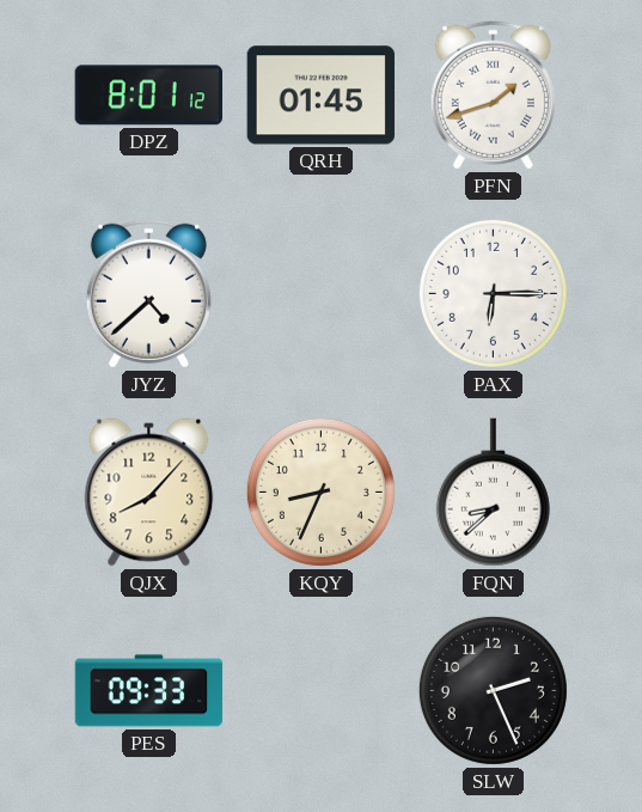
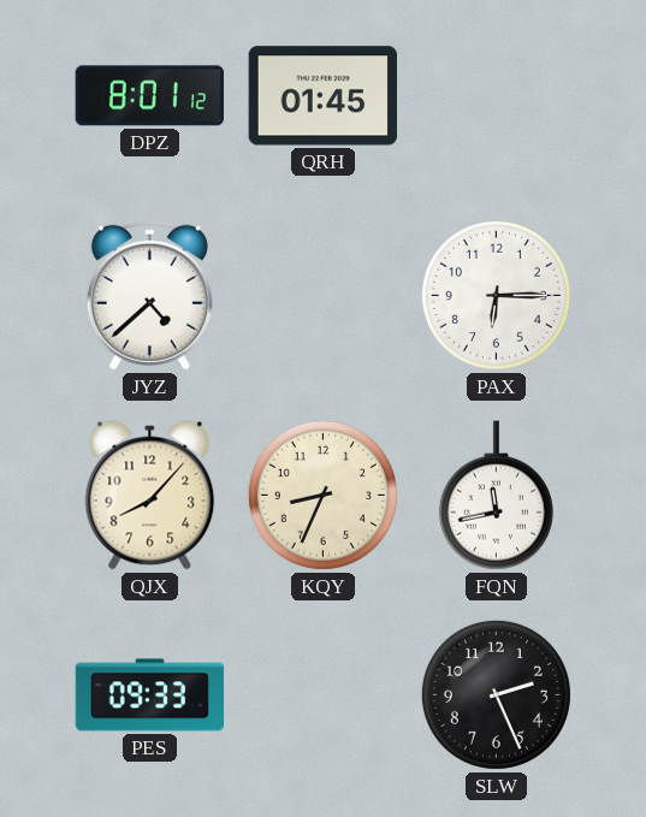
PFN: 1:42 -> none (493, 94)
FQN: 8:38 -> 11:43 (496, 496)
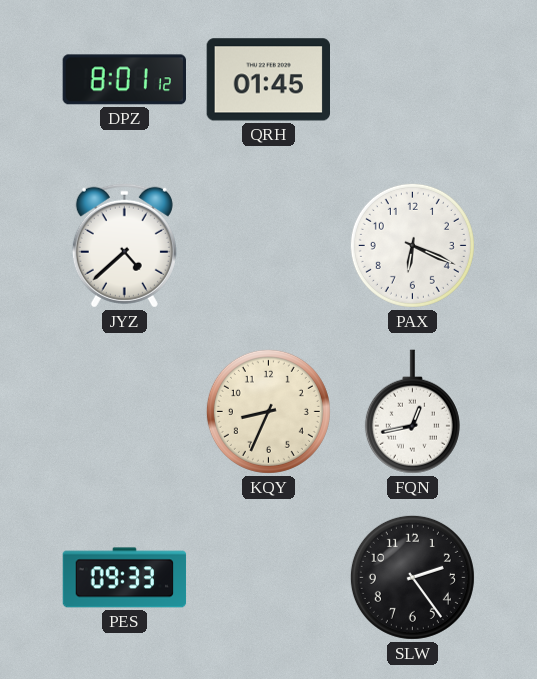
PAX: 6:15 -> 6:19 (412, 245)
QJX: 8:07 -> none (150, 496)
FQN: 11:43 -> 12:43 (412, 412)
SLW: 2:26 -> 2:24 (412, 577)
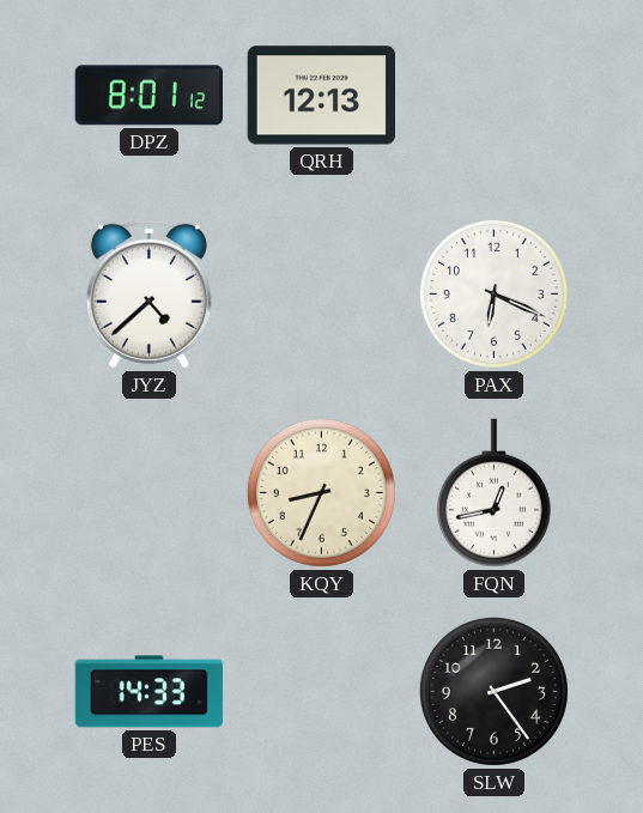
QRH: 01:45 -> 12:13 (322, 96)
PES: 09:33 -> 14:33 (150, 692)
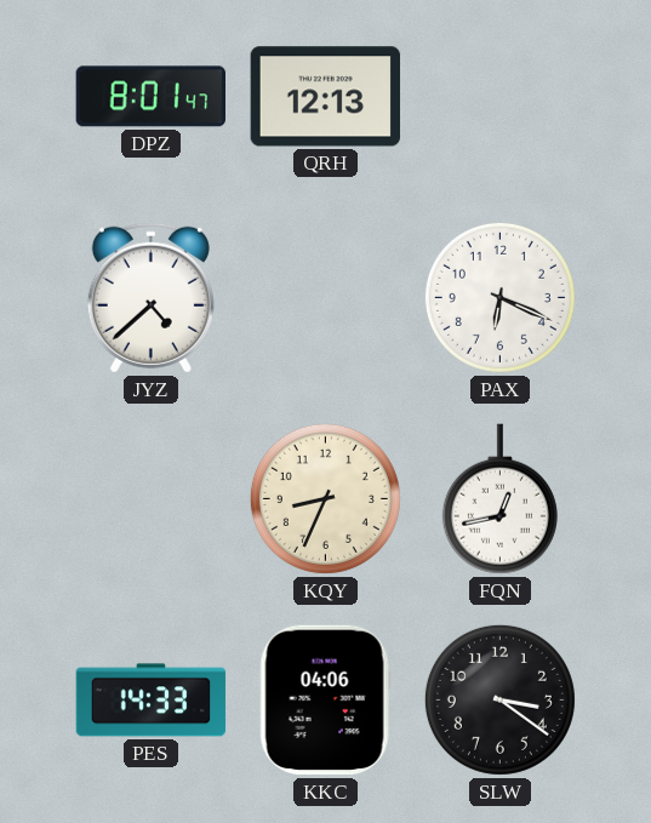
DPZ: 8:01:12 -> 8:01:47 (150, 97)
KKC: none -> 04:06 (325, 701)
SLW: 2:24 -> 3:21 (499, 699)
